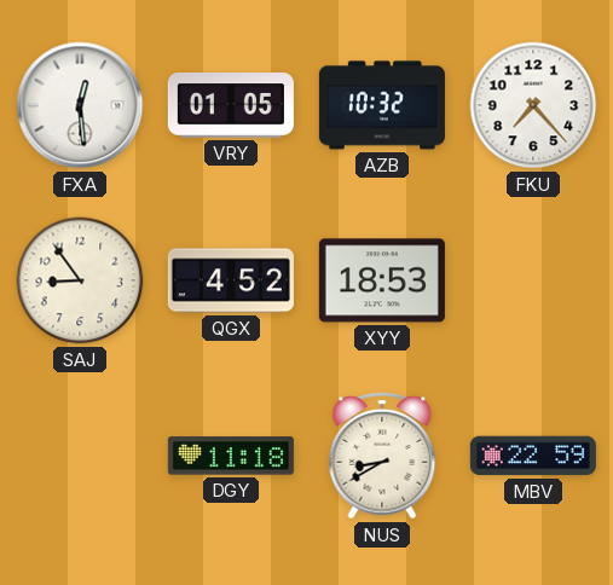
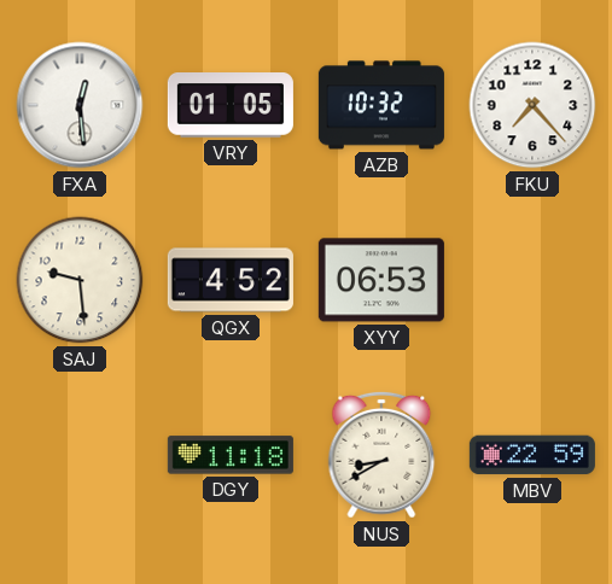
SAJ: 8:54 -> 9:29 (80, 280)
XYY: 18:53 -> 06:53 (381, 280)
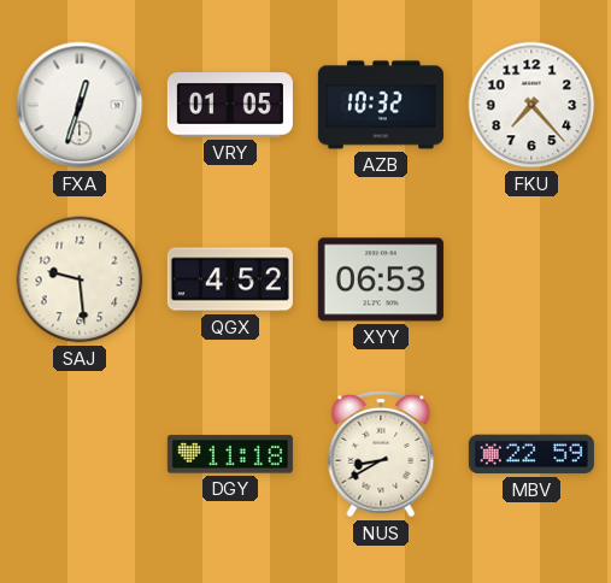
FXA: 12:29 -> 12:33 (80, 105)
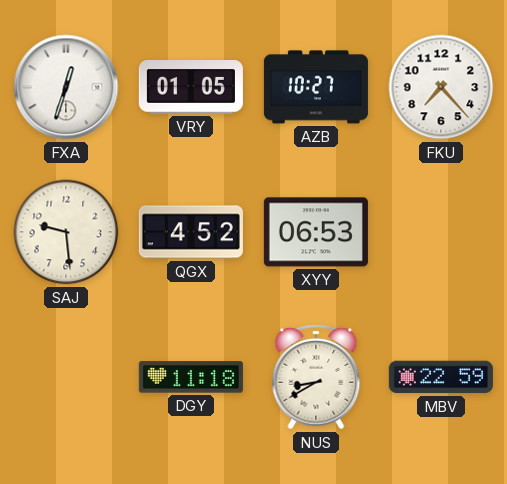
AZB: 10:32 -> 10:27 (316, 87)
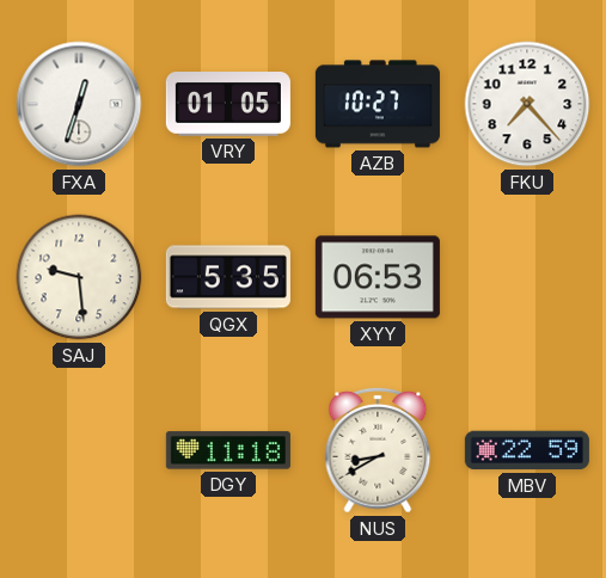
QGX: 4:52 -> 5:35 (228, 277)
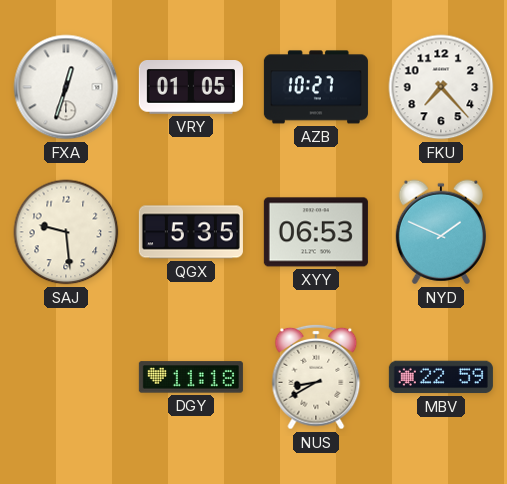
NYD: none -> 1:49 (441, 232)
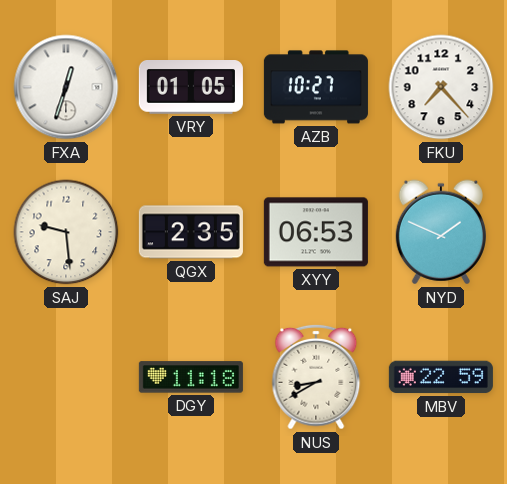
QGX: 5:35 -> 2:35 (191, 232)
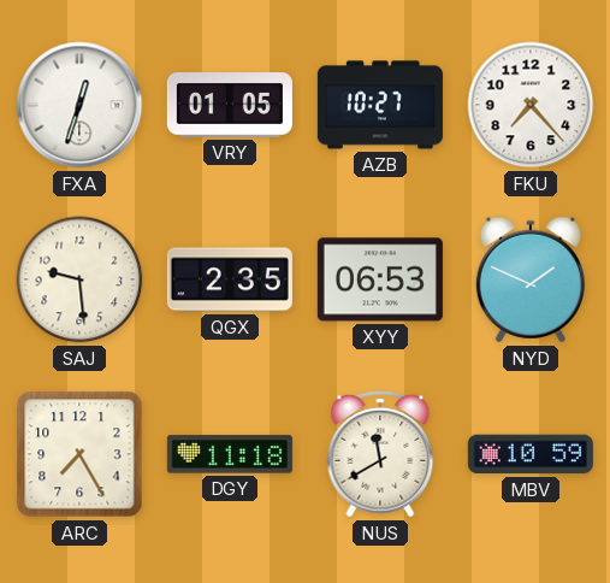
ARC: none -> 7:25 (79, 454)
NUS: 8:40 -> 11:40 (380, 454)
MBV: 22:59 -> 10:59 (531, 454)
